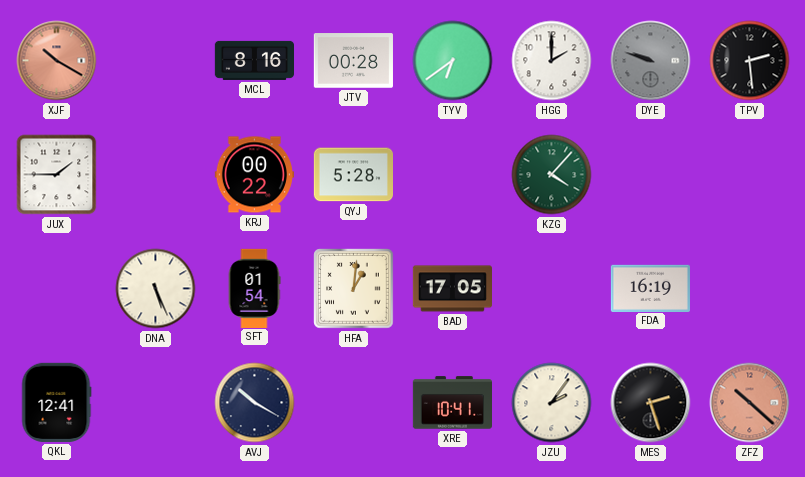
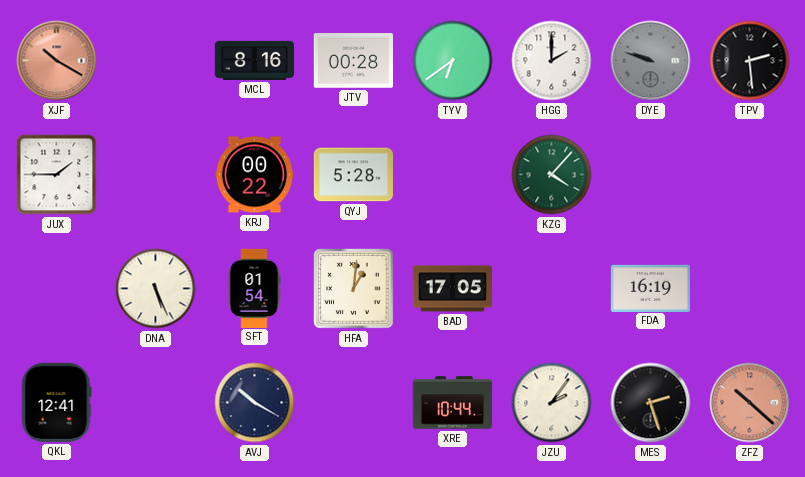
XRE: 10:41 -> 10:44 (452, 403)
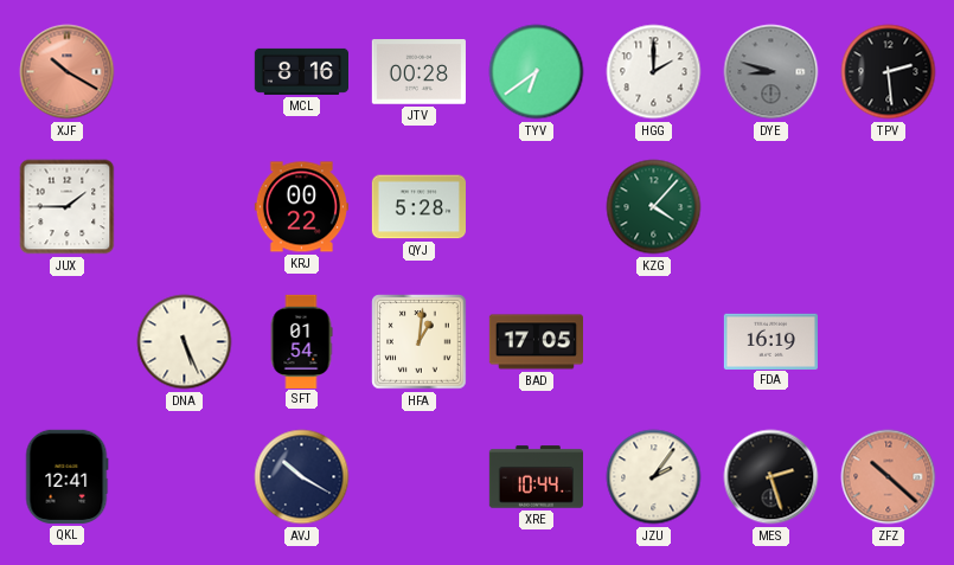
DYE: 9:48 -> 8:48 (771, 72)
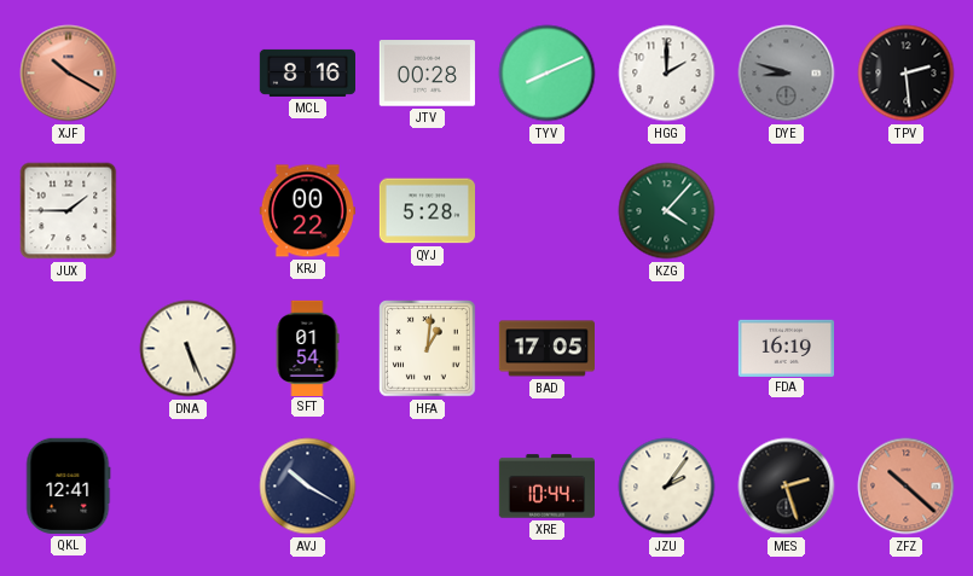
TYV: 6:39 -> 8:11 (548, 74)
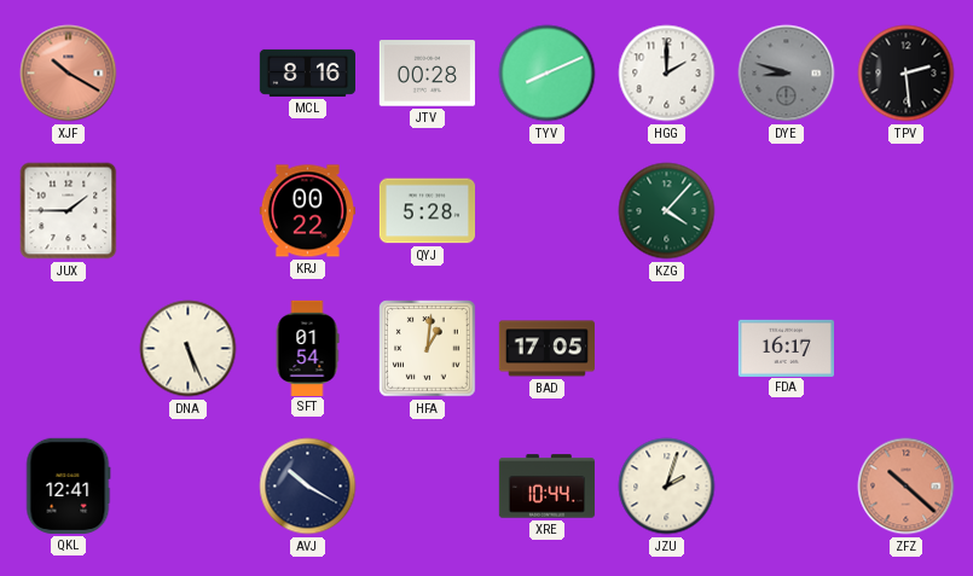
FDA: 16:19 -> 16:17 (786, 348)
JZU: 2:06 -> 2:03 (667, 487)
MES: 2:27 -> none (787, 487)
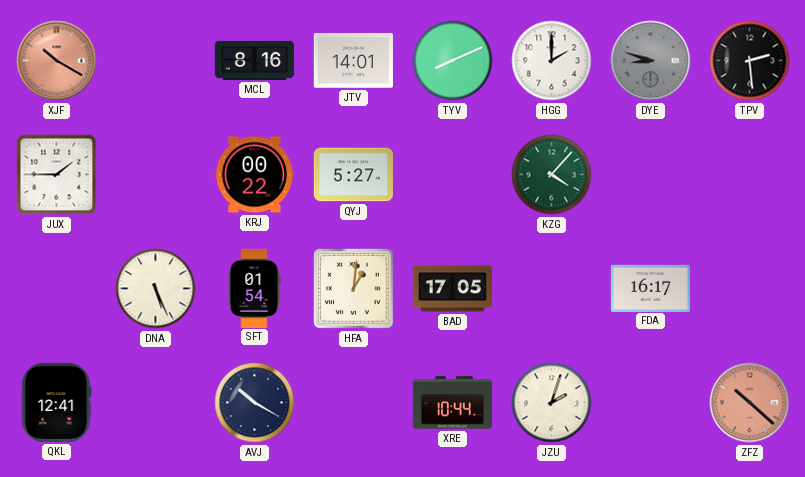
JTV: 00:28 -> 14:01 (353, 61)
QYJ: 5:28 -> 5:27 (353, 175)
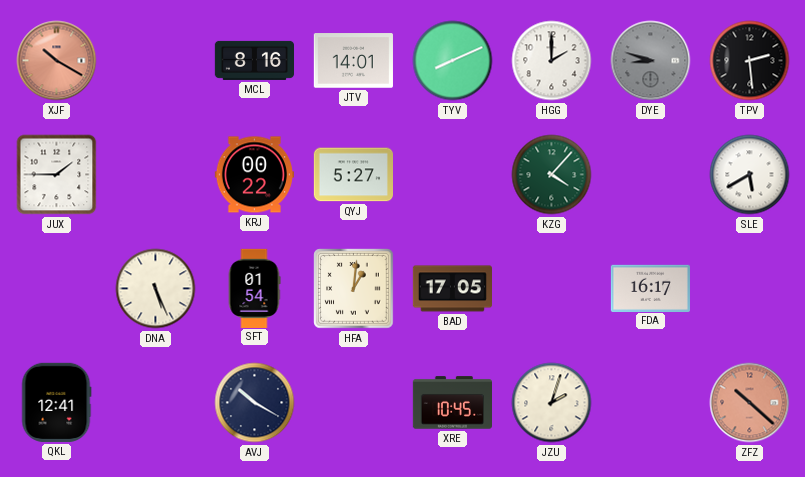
SLE: none -> 5:40 (750, 175)
XRE: 10:44 -> 10:45 (452, 403)
